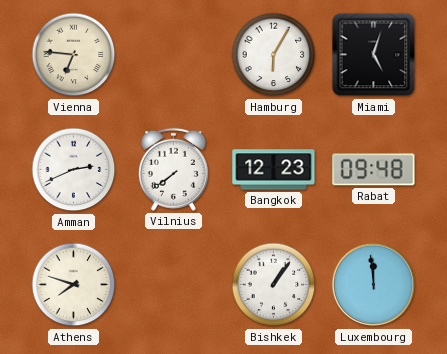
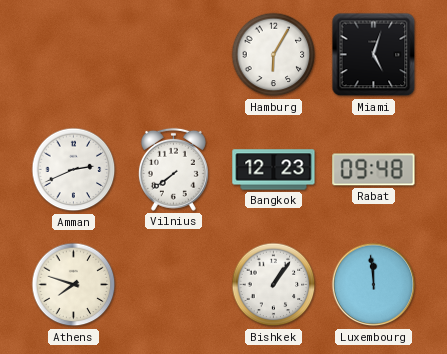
Vienna: 6:46 -> none (74, 55)
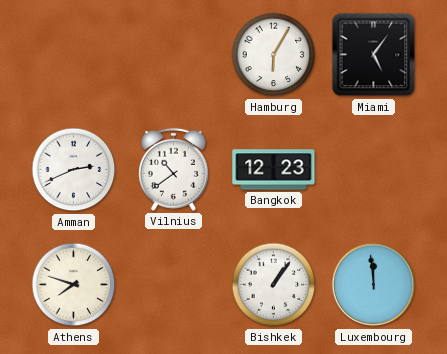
Miami: 5:03 -> 5:06 (374, 55)
Vilnius: 7:39 -> 10:39 (173, 169)
Rabat: 09:48 -> none (374, 170)
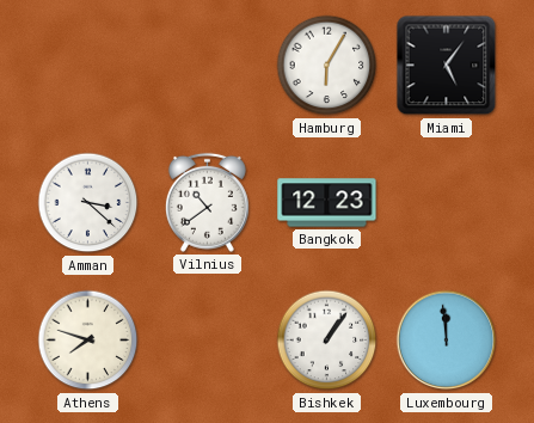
Amman: 2:41 -> 3:22 (88, 203)
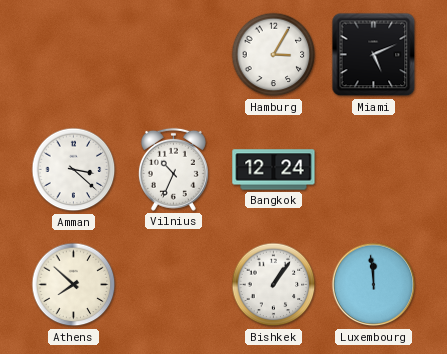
Hamburg: 6:05 -> 3:05 (274, 55)
Miami: 5:06 -> 5:11 (374, 55)
Vilnius: 10:39 -> 10:34 (173, 169)
Bangkok: 12:23 -> 12:24 (274, 170)
Athens: 7:48 -> 7:52 (74, 285)
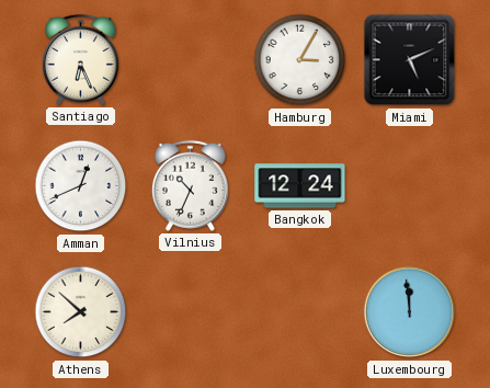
Santiago: none -> 6:26 (80, 59)
Amman: 3:22 -> 12:41 (81, 186)
Bishkek: 1:06 -> none (274, 285)
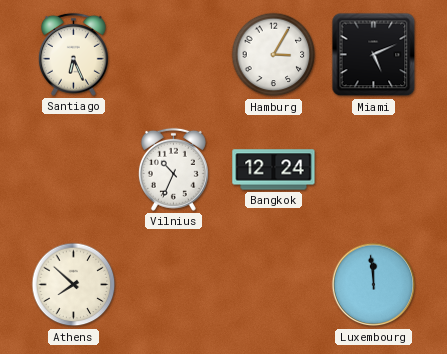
Amman: 12:41 -> none (81, 186)
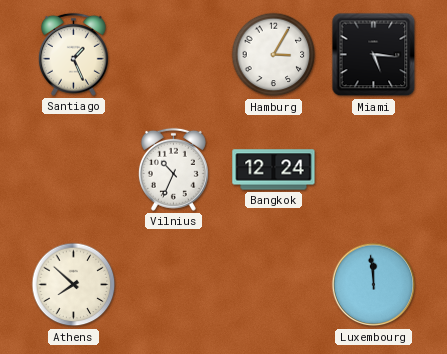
Santiago: 6:26 -> 1:26 (73, 54)
Miami: 5:11 -> 5:16 (374, 55)
